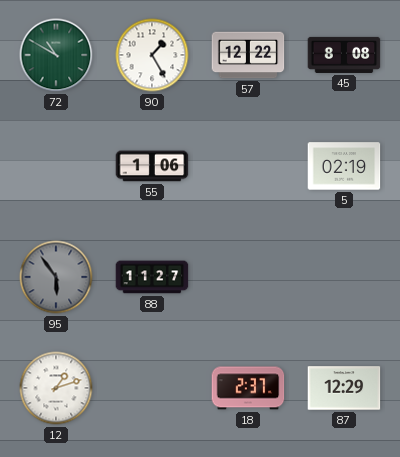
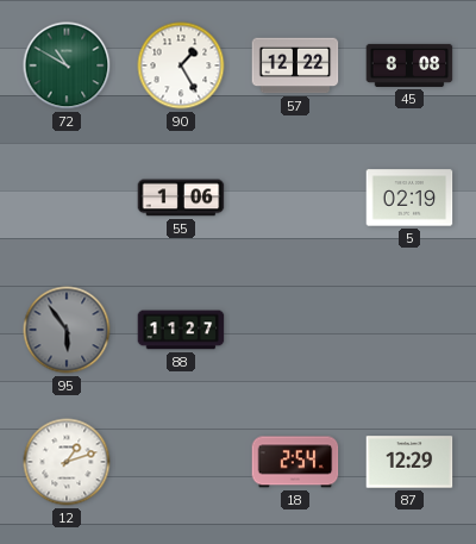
18: 2:37 -> 2:54 (295, 462)
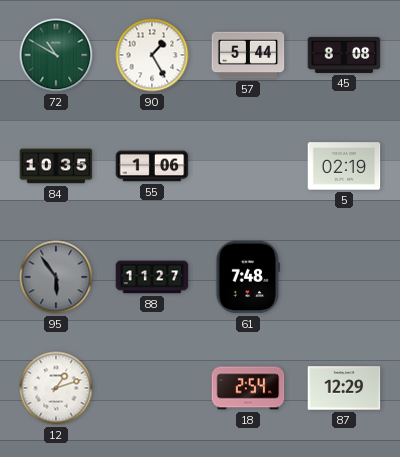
57: 12:22 -> 5:44 (248, 55)
84: none -> 10:35 (56, 166)
61: none -> 7:48 (248, 277)
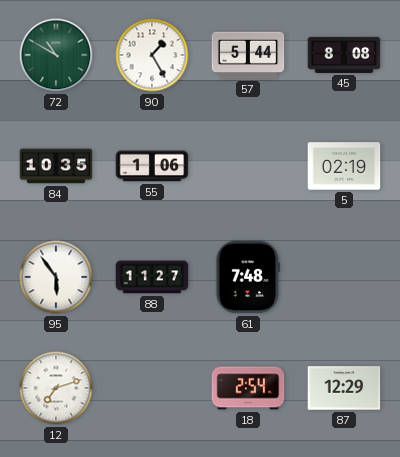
95 dial: grey -> white (56, 277)
12: 1:12 -> 7:12 (56, 388)
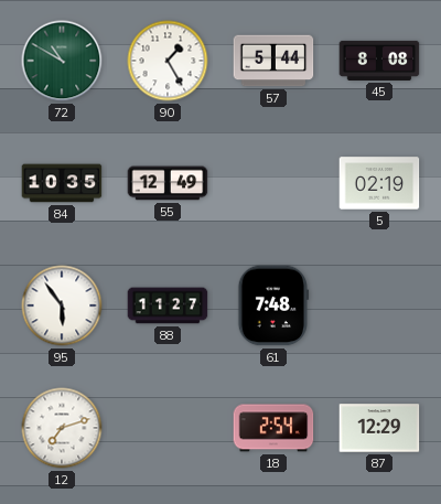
55: 1:06 -> 12:49 (168, 183)
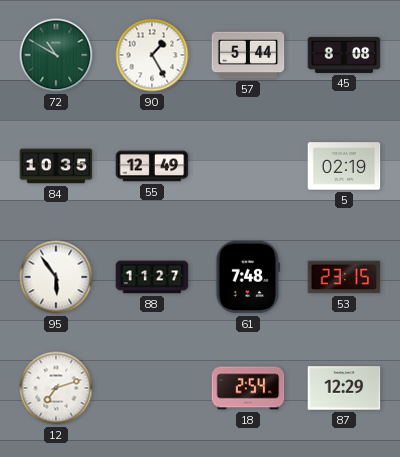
53: none -> 23:15 (344, 277)
